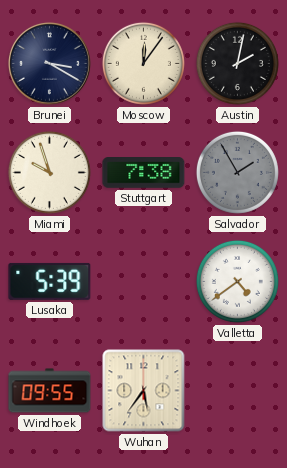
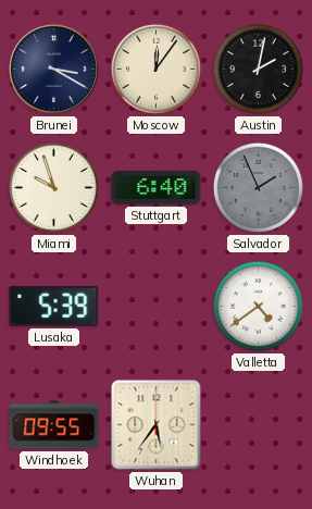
Stuttgart: 7:38 -> 6:40 (157, 188)
Salvador: 1:55 -> 1:56 (258, 187)
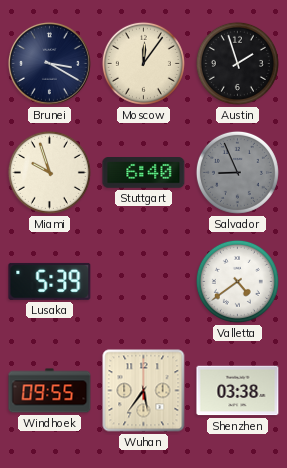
Austin: 2:02 -> 1:57 (237, 63)
Salvador: 1:56 -> 8:56 (237, 172)
Shenzhen: none -> 03:38 (238, 391)
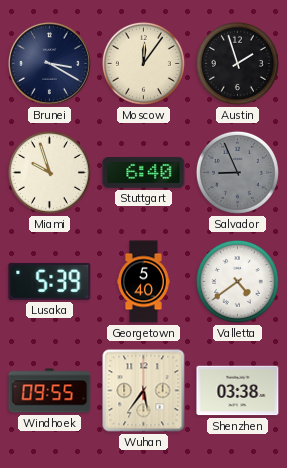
Georgetown: none -> 5:40 (143, 282)
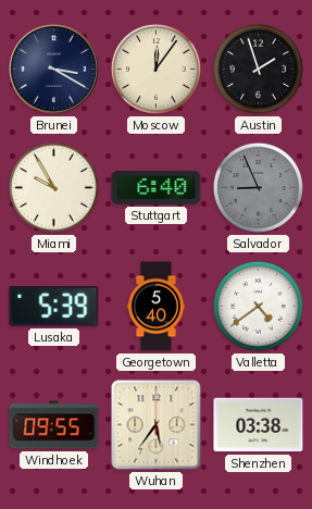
Miami: 9:57 -> 9:55 (53, 187)
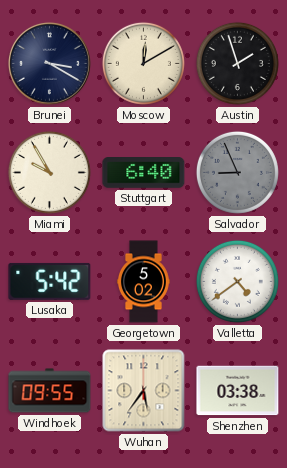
Moscow: 12:06 -> 12:10 (143, 63)
Lusaka: 5:39 -> 5:42 (50, 281)
Georgetown: 5:40 -> 5:02 (143, 282)
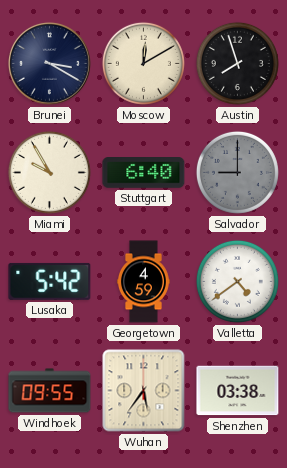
Austin: 1:57 -> 7:57 (237, 63)
Salvador: 8:56 -> 9:00 (237, 172)
Georgetown: 5:02 -> 4:59 (143, 282)
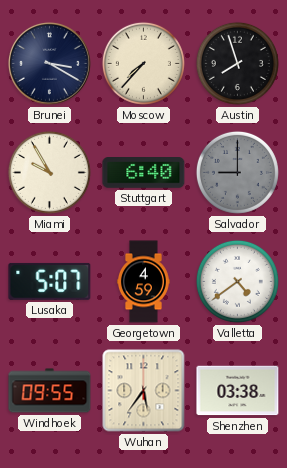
Moscow: 12:10 -> 7:37 (143, 63)
Lusaka: 5:42 -> 5:07 (50, 281)
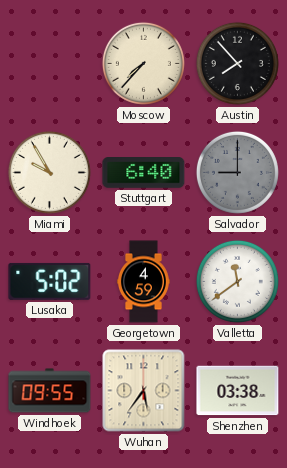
Brunei: 3:20 -> none (49, 63)
Austin: 7:57 -> 7:53 (237, 63)
Lusaka: 5:07 -> 5:02 (50, 281)
Valletta: 4:39 -> 11:39 (237, 281)
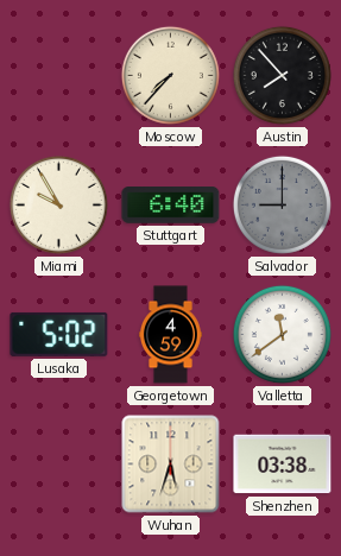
Windhoek: 09:55 -> none (50, 391)
Wuhan: 5:36 -> 5:33 (171, 465)
